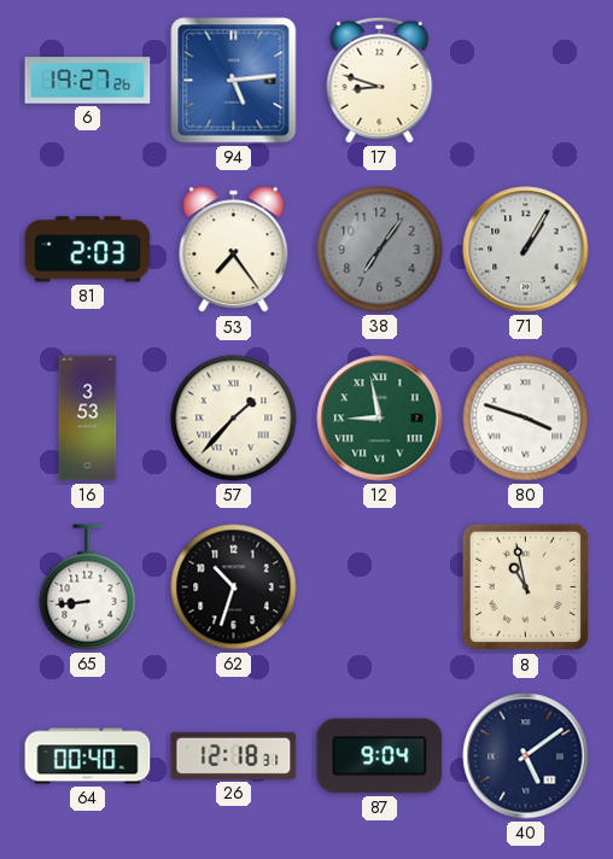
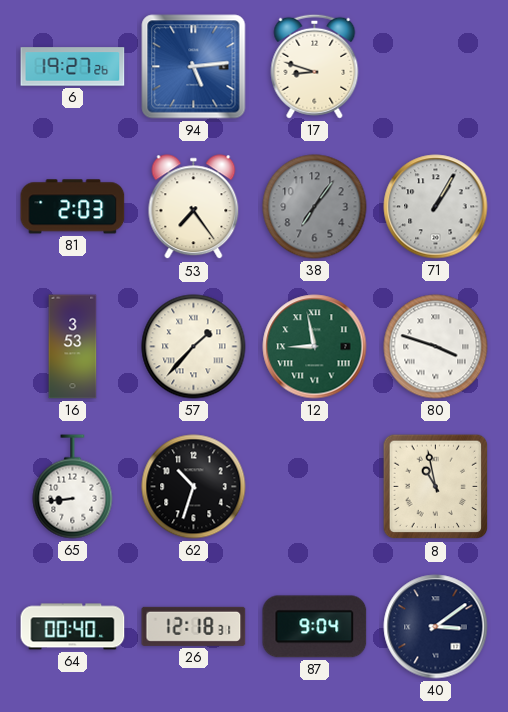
40: 5:09 -> 3:09 (436, 627)
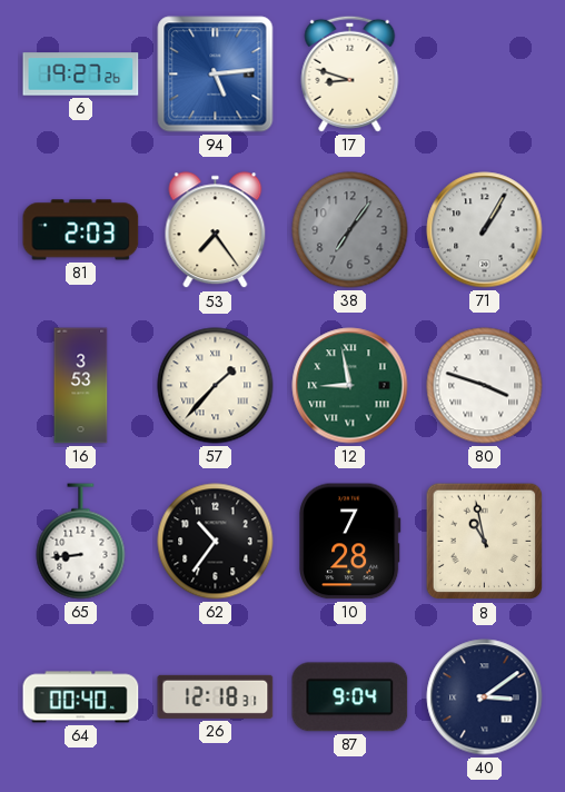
62: 10:33 -> 10:36 (216, 542)
10: none -> 7:28 (350, 542)
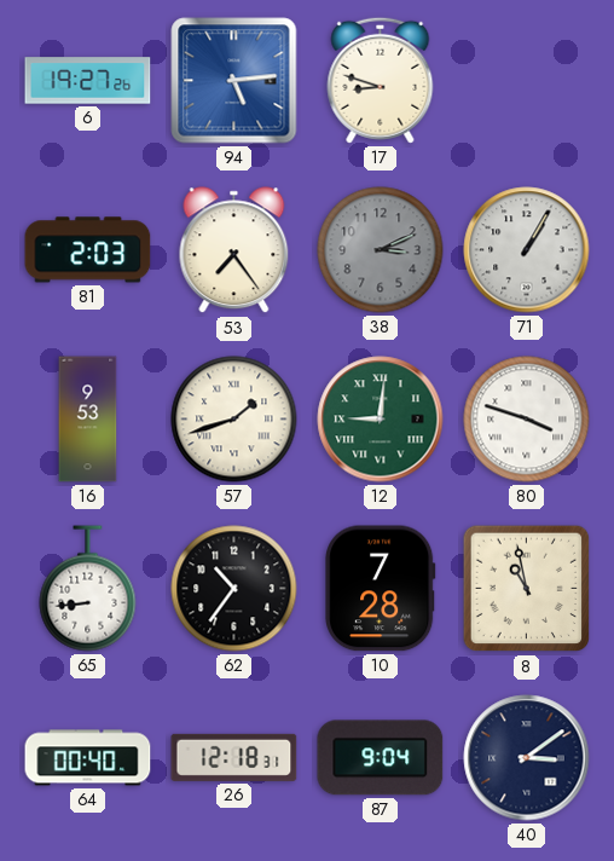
38: 7:06 -> 3:11 (381, 250)
16: 3:53 -> 9:53 (88, 420)
57: 1:37 -> 1:42 (234, 420)
12: 8:58 -> 9:01 (381, 420)
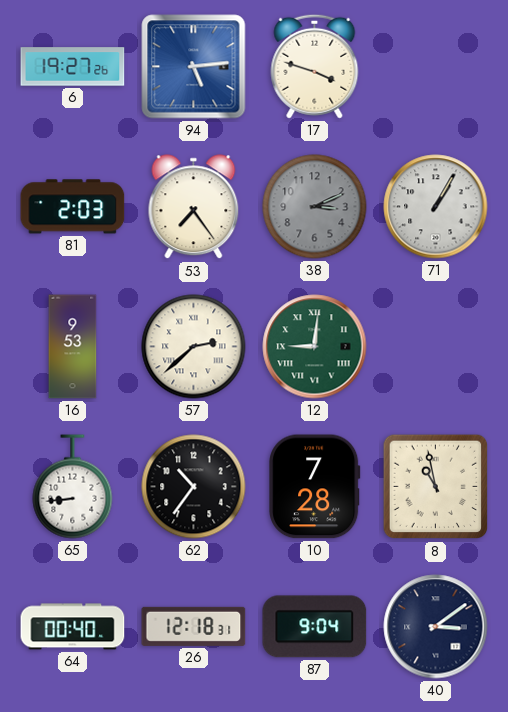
17: 8:48 -> 3:48 (315, 66)
57: 1:42 -> 2:38 (194, 347)
80: 3:48 -> none (527, 420)
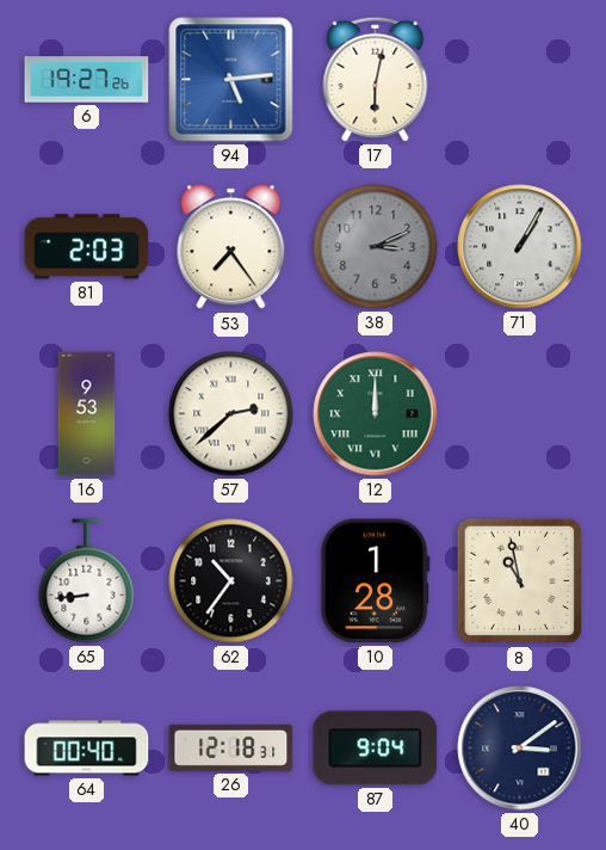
17: 3:48 -> 6:02 (376, 79)
12: 9:01 -> 12:00 (376, 414)
10: 7:28 -> 1:28 (376, 581)
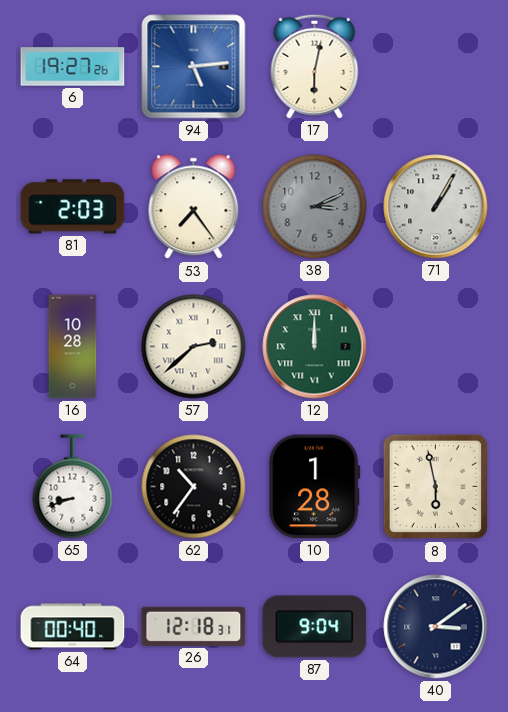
16: 9:53 -> 10:28 (73, 347)
65: 8:44 -> 8:42 (73, 487)
8: 10:58 -> 5:58 (436, 487)
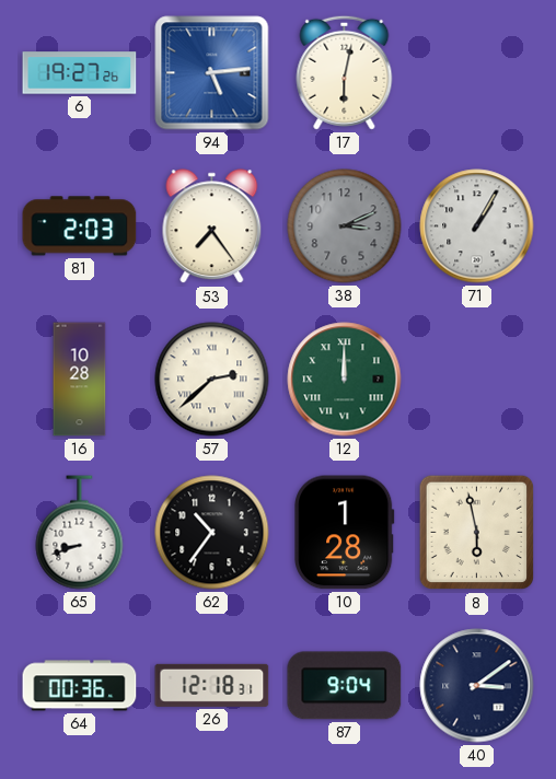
64: 00:40 -> 00:36 (80, 686)
